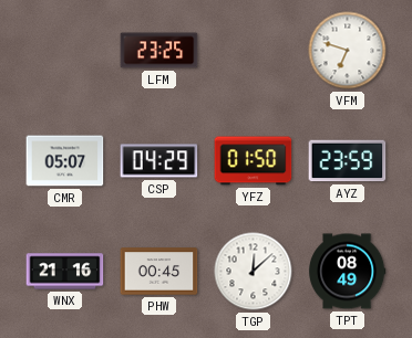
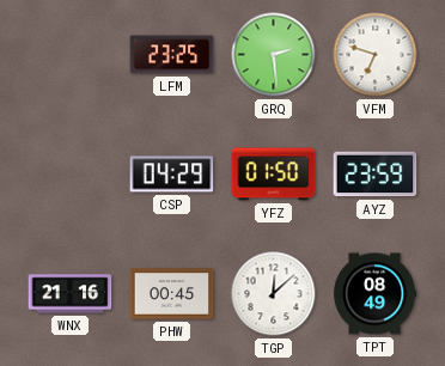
GRQ: none -> 2:29 (274, 55)
CMR: 05:07 -> none (65, 161)
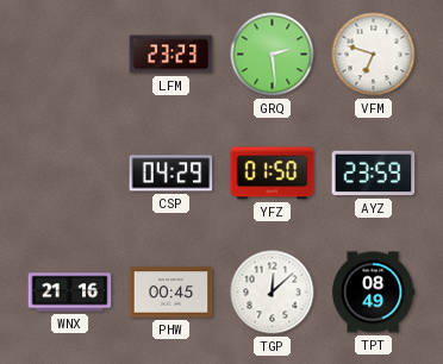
LFM: 23:25 -> 23:23 (171, 55)
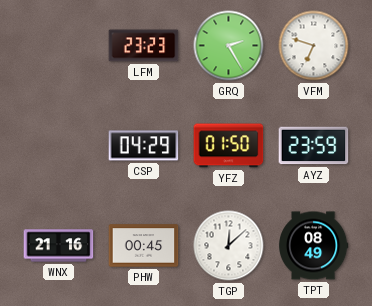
GRQ: 2:29 -> 2:25 (229, 46)
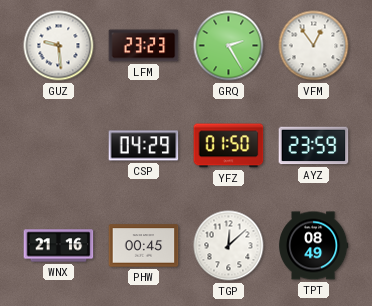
GUZ: none -> 9:29 (59, 46)
VFM: 6:48 -> 12:54 (314, 46)
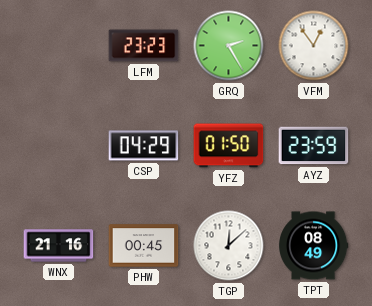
GUZ: 9:29 -> none (59, 46)
